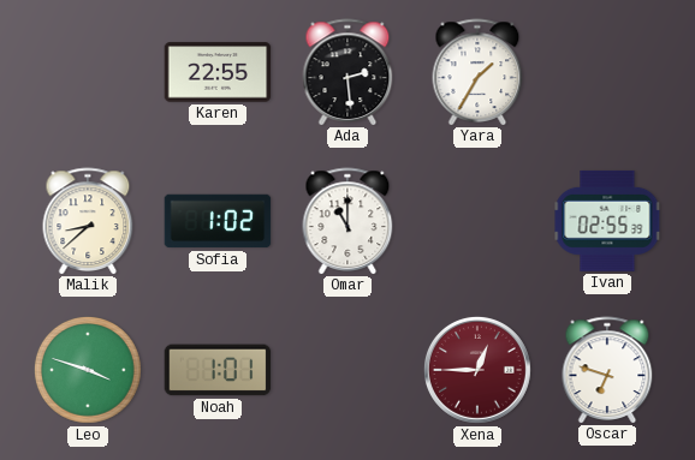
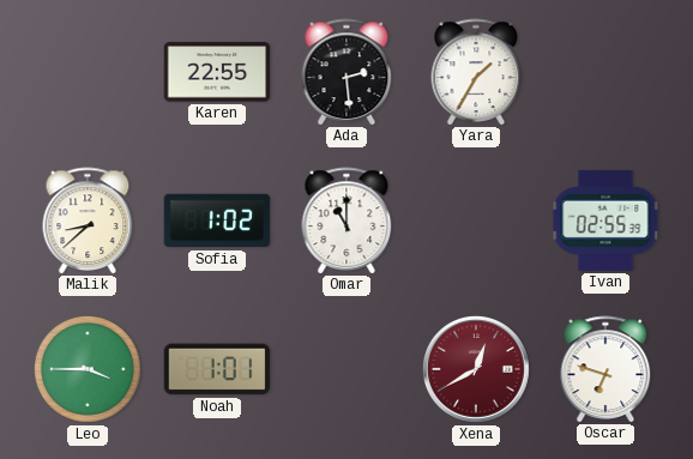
Leo: 3:48 -> 3:45 (88, 369)
Xena: 12:45 -> 12:40 (476, 369)
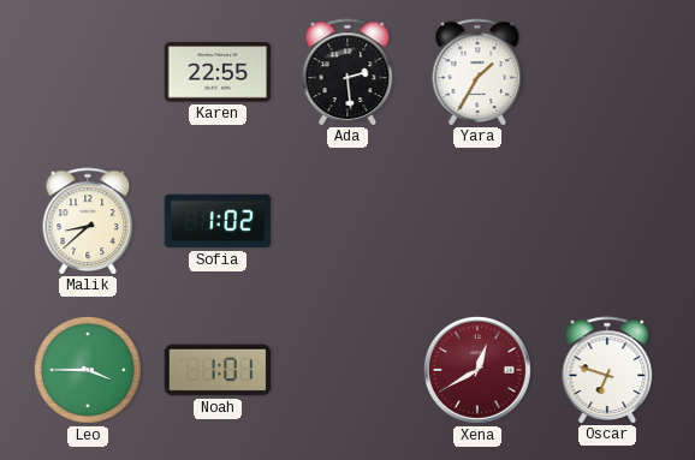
Omar: 11:00 -> none (346, 221)
Ivan: 02:55 -> none (605, 221)
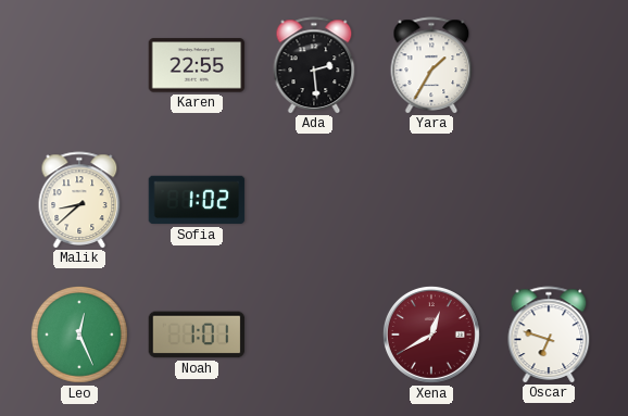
Leo: 3:45 -> 12:26 (79, 335)
